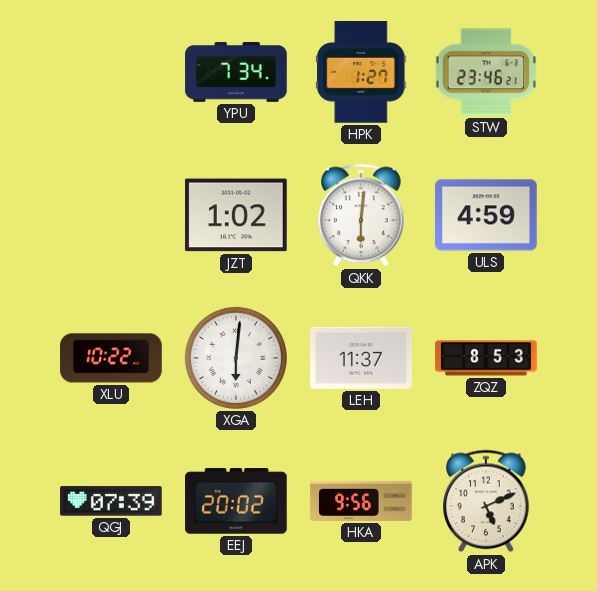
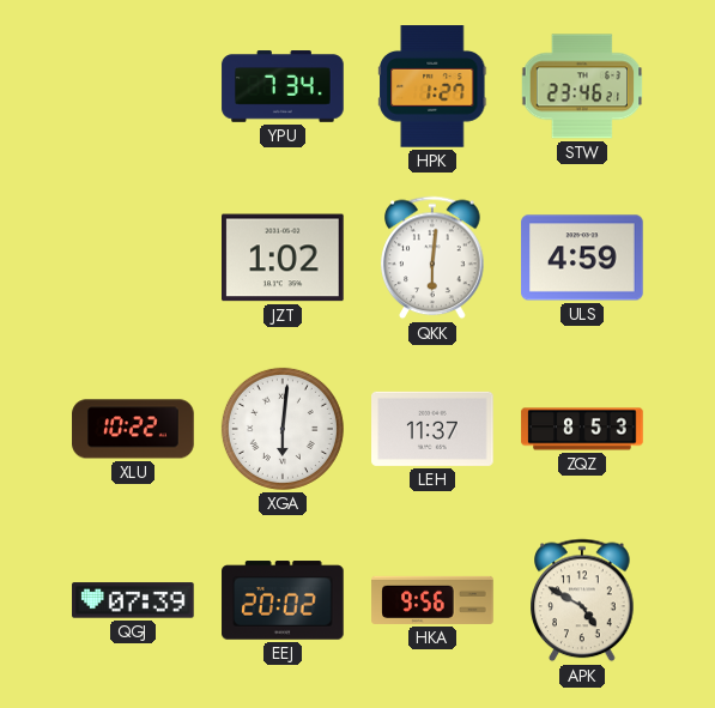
APK: 5:11 -> 4:50 (582, 600)
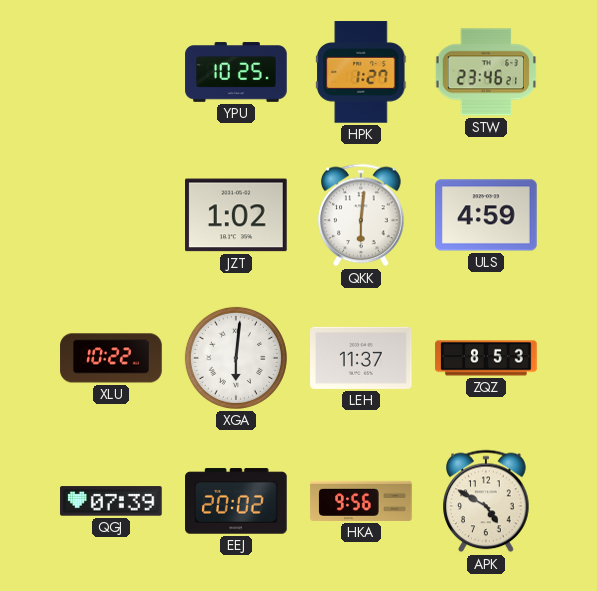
YPU: 7:34 -> 10:25 (236, 72)
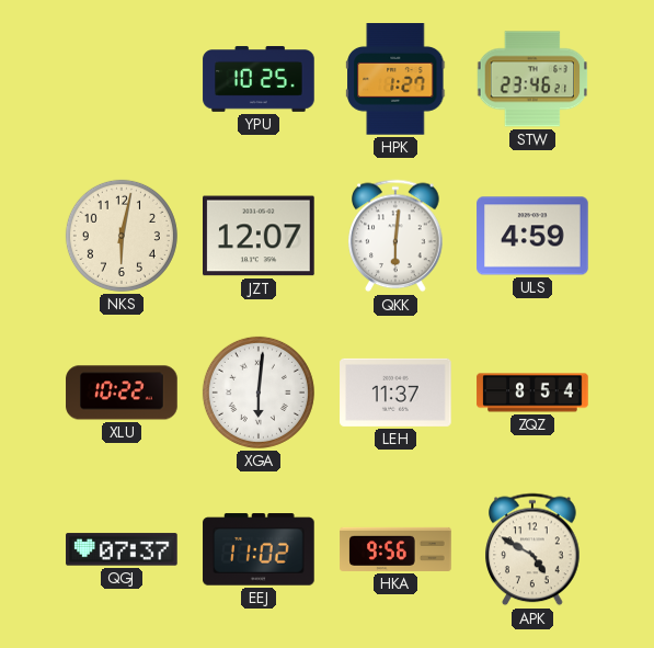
NKS: none -> 6:02 (122, 236)
JZT: 1:02 -> 12:07 (259, 236)
ZQZ: 8:53 -> 8:54 (532, 393)
QGJ: 07:39 -> 07:37 (122, 549)
EEJ: 20:02 -> 11:02 (259, 549)
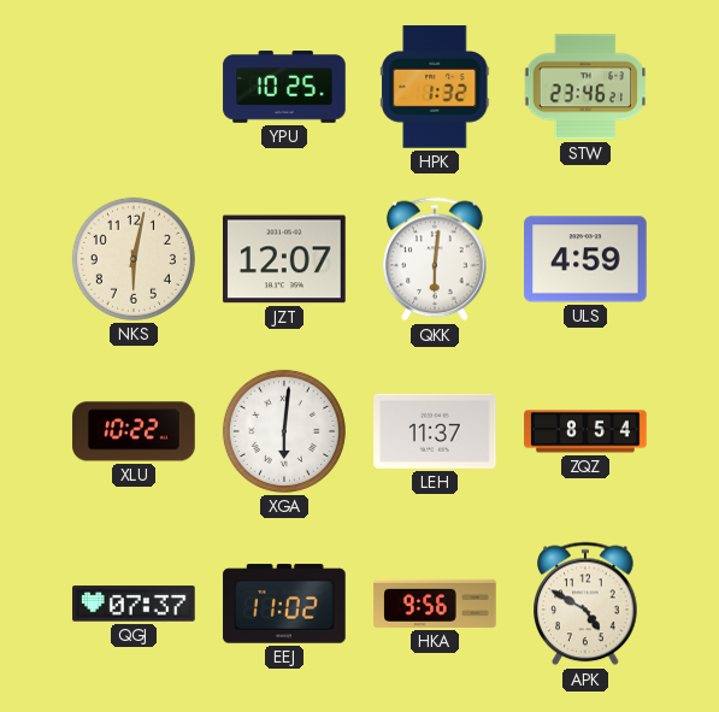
HPK: 1:27 -> 1:32 (436, 87)
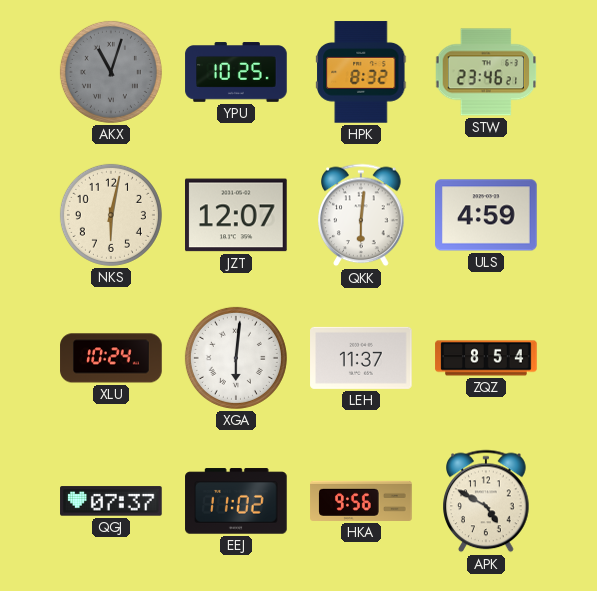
AKX: none -> 11:03 (111, 72)
HPK: 1:32 -> 8:32 (362, 72)
XLU: 10:22 -> 10:24 (111, 358)
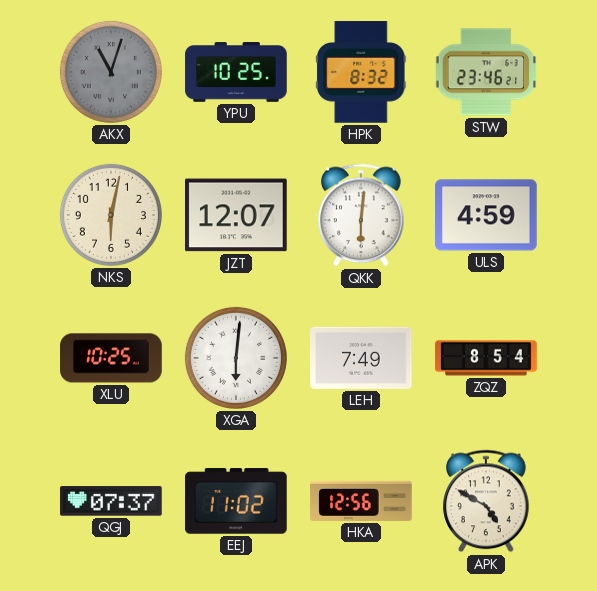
XLU: 10:24 -> 10:25 (111, 358)
LEH: 11:37 -> 7:49 (361, 358)
HKA: 9:56 -> 12:56 (361, 501)
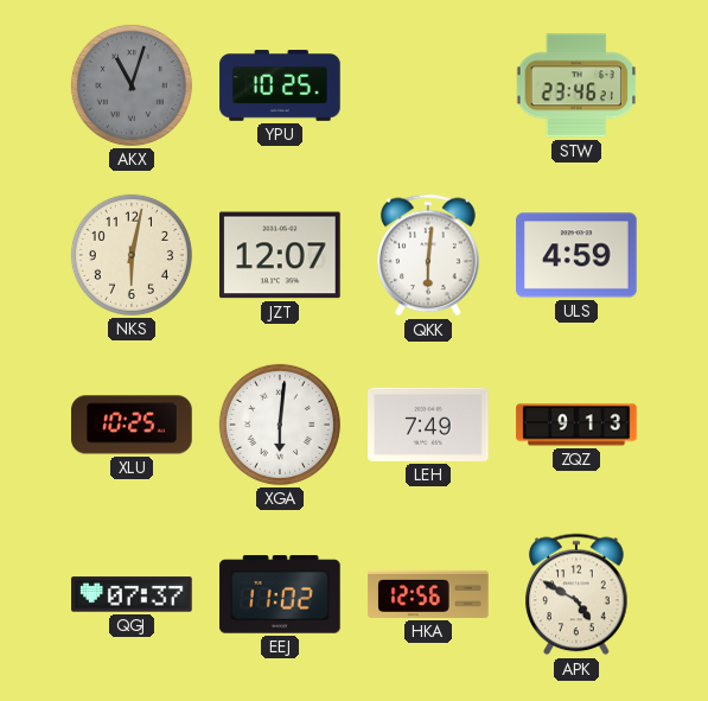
HPK: 8:32 -> none (362, 72)
ZQZ: 8:54 -> 9:13 (576, 425)
